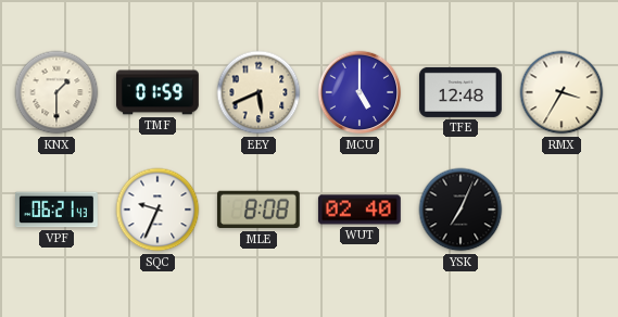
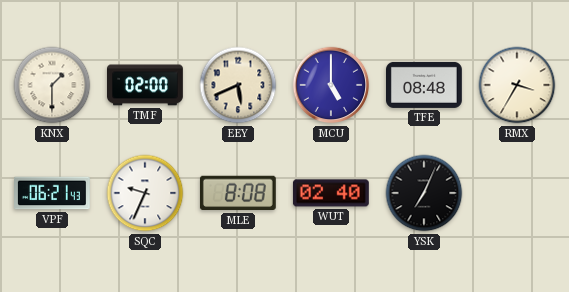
TMF: 01:59 -> 02:00 (146, 85)
TFE: 12:48 -> 08:48 (425, 85)
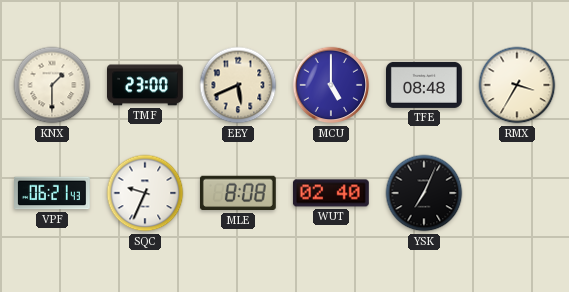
TMF: 02:00 -> 23:00 (146, 85)
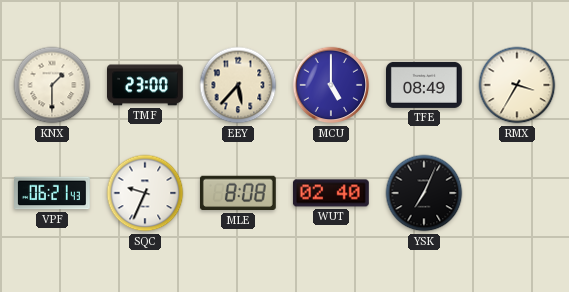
EEY: 5:41 -> 5:37 (238, 85)
TFE: 08:48 -> 08:49 (425, 85)
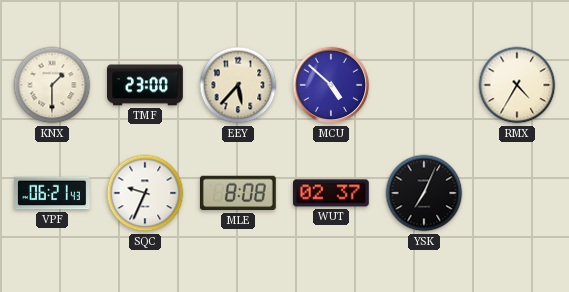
MCU: 5:00 -> 4:52 (331, 85)
TFE: 08:49 -> none (425, 85)
RMX: 3:35 -> 4:35 (517, 85)
WUT: 02:40 -> 02:37 (331, 193)
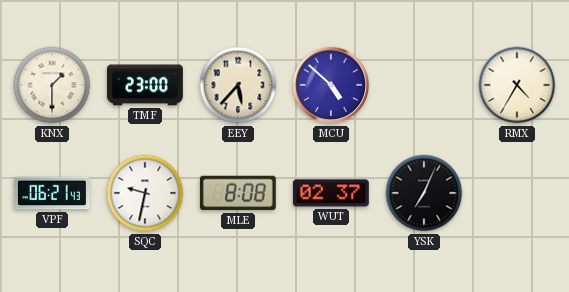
SQC: 9:34 -> 9:32 (145, 193)
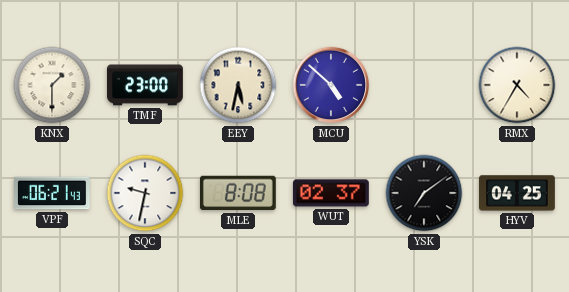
EEY: 5:37 -> 5:32 (238, 85)
YSK: 7:04 -> 7:09 (424, 193)
HYV: none -> 04:25 (518, 193)
